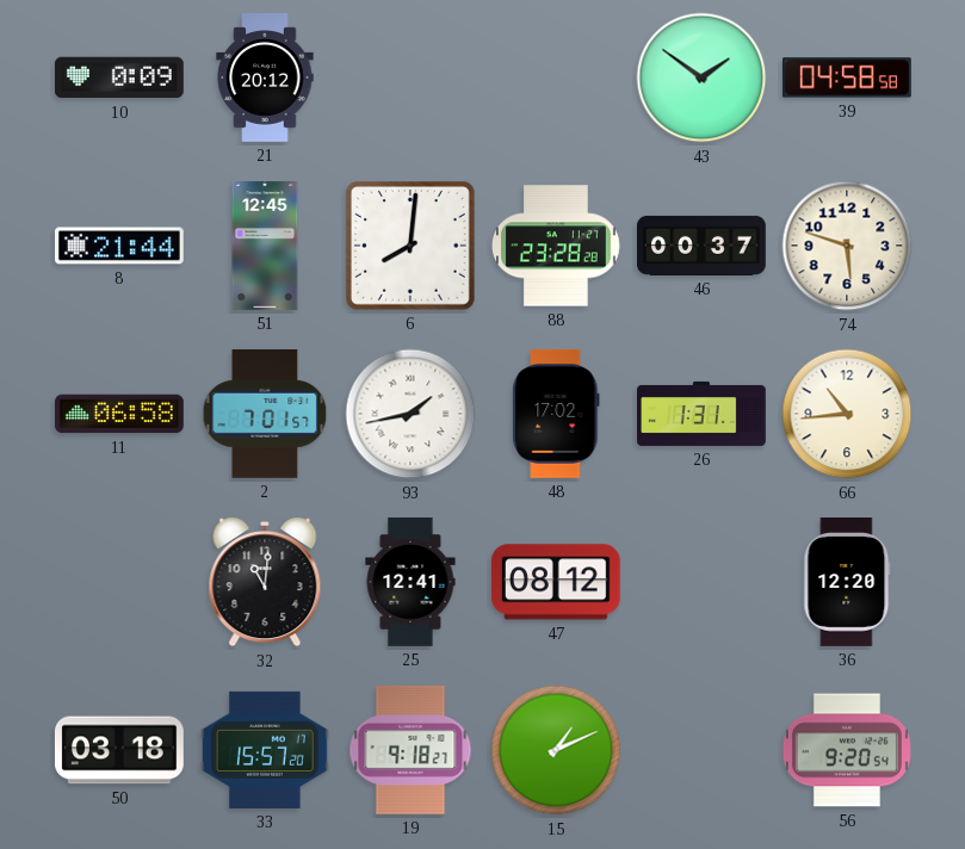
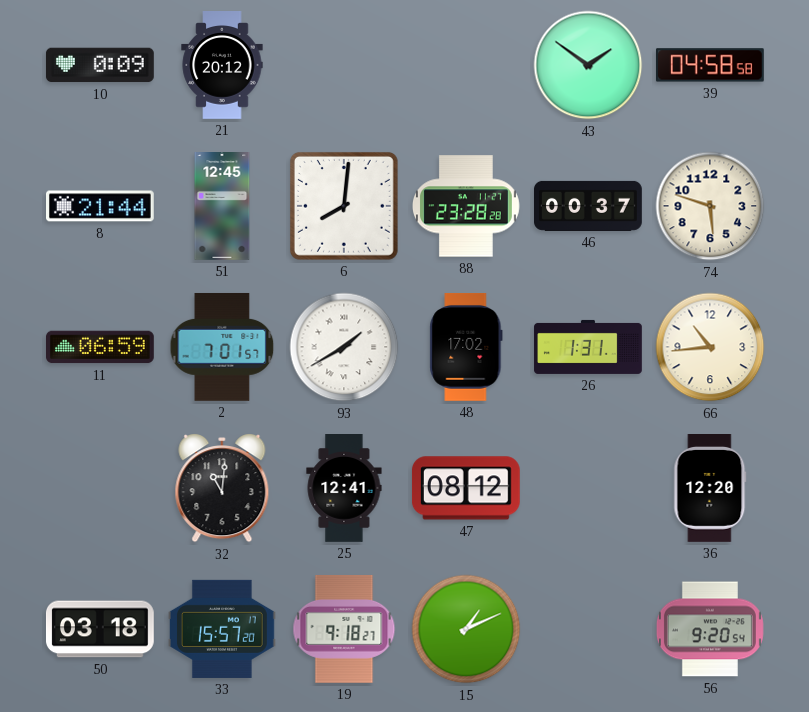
11: 06:58 -> 06:59 (101, 347)
93: 1:43 -> 1:40 (344, 347)
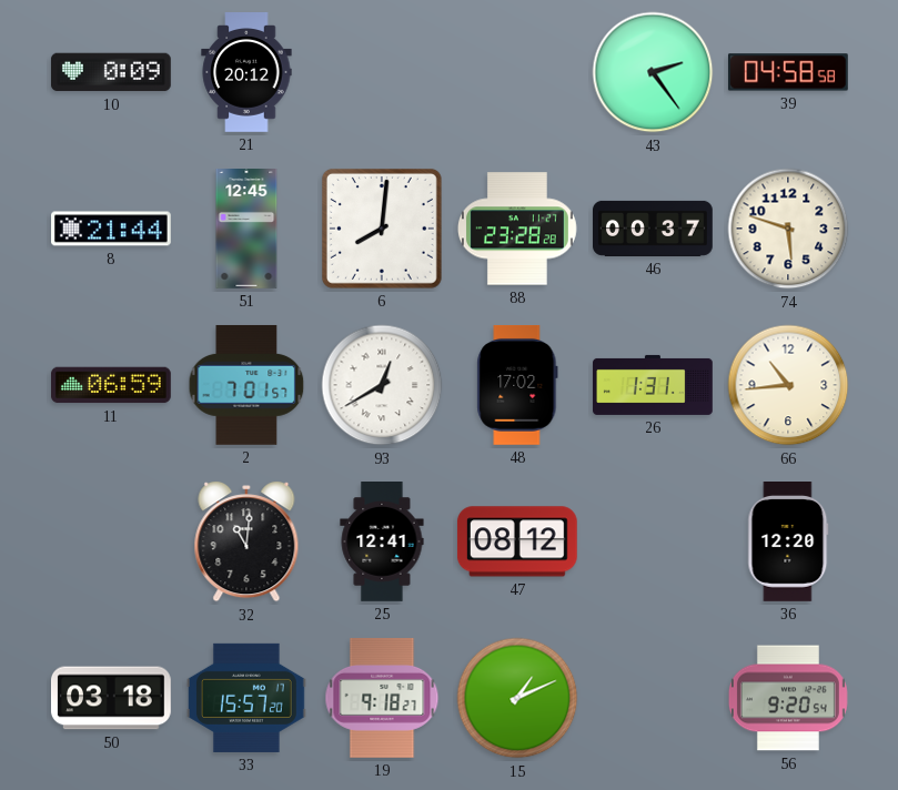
43: 1:51 -> 2:24 (653, 72)
93: 1:40 -> 12:40 (382, 385)
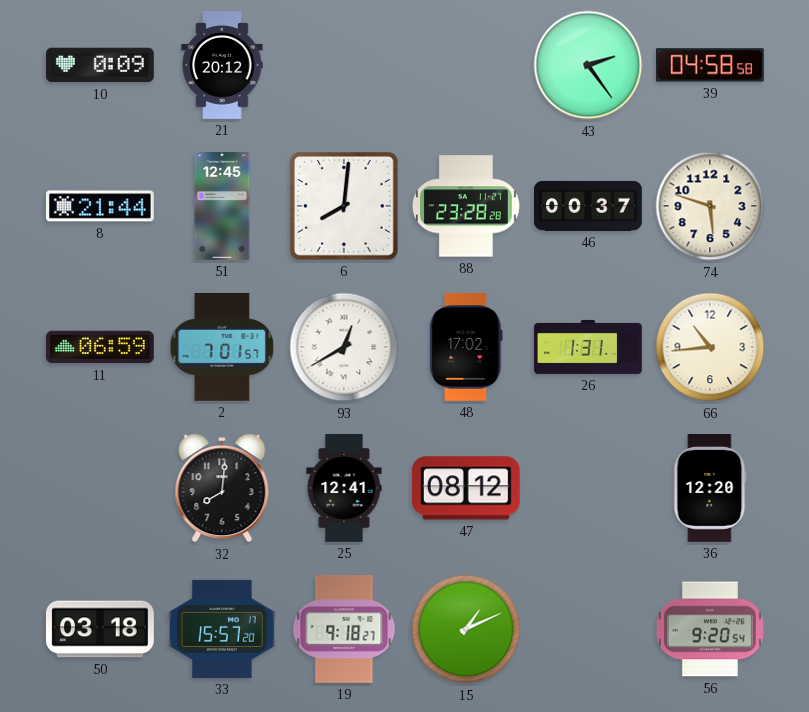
32: 11:01 -> 8:01 (222, 488)
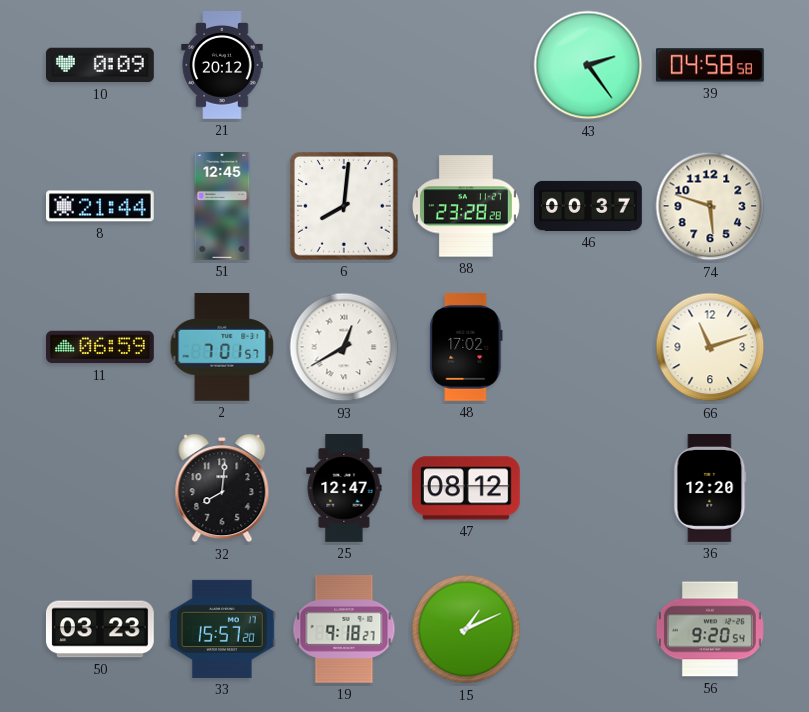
26: 1:31 -> none (588, 347)
66: 10:44 -> 11:12 (710, 347)
25: 12:41 -> 12:47 (344, 489)
50: 03:18 -> 03:23 (100, 629)
